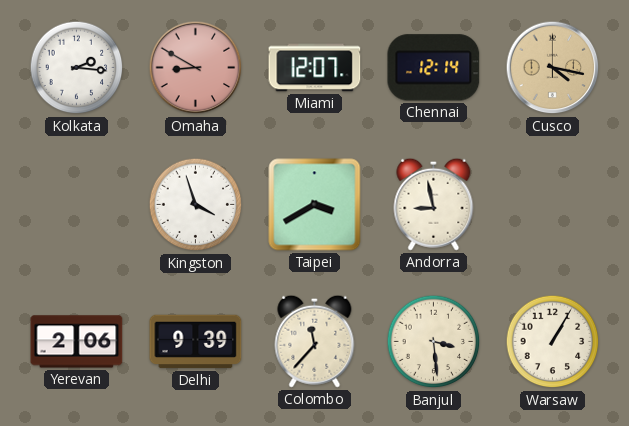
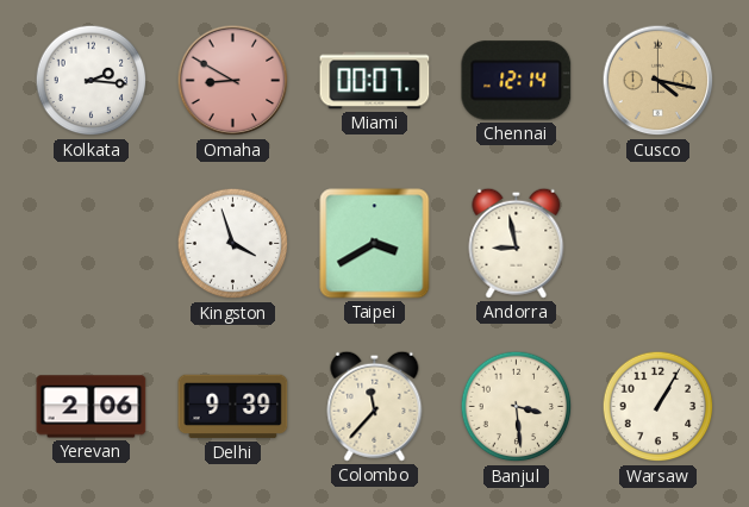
Miami: 12:07 -> 00:07 (375, 81)
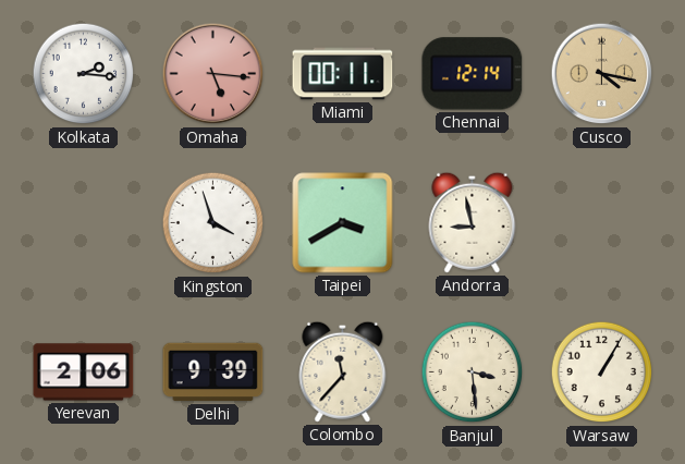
Omaha: 8:50 -> 5:16 (213, 74)
Miami: 00:07 -> 00:11 (343, 74)
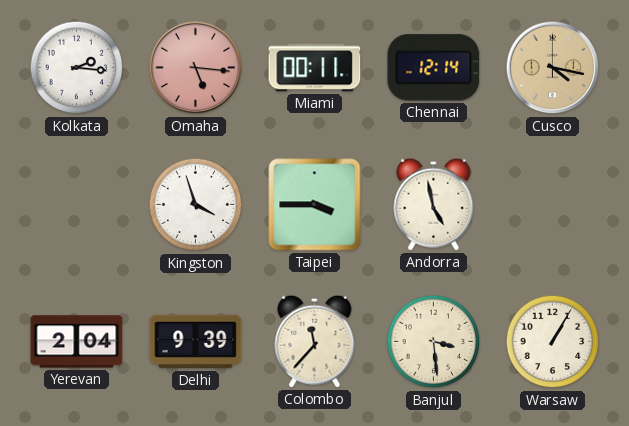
Taipei: 3:40 -> 3:45 (315, 205)
Andorra: 8:58 -> 4:58 (434, 204)
Yerevan: 2:06 -> 2:04 (77, 342)
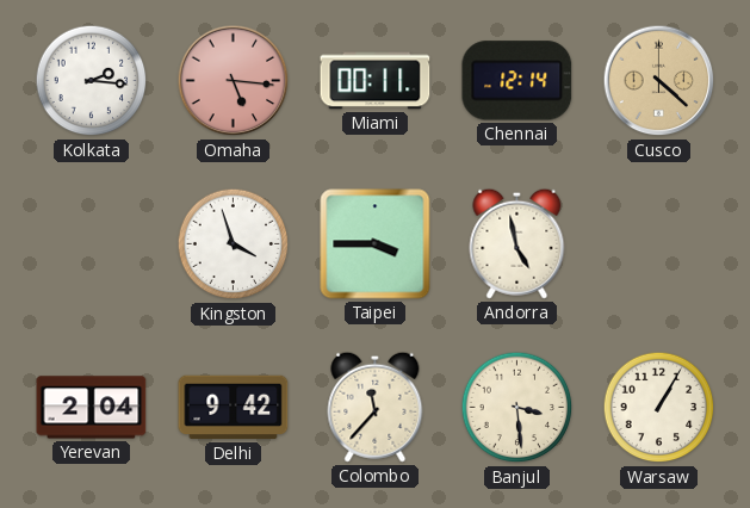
Cusco: 4:17 -> 4:22 (659, 81)
Delhi: 9:39 -> 9:42 (234, 408)
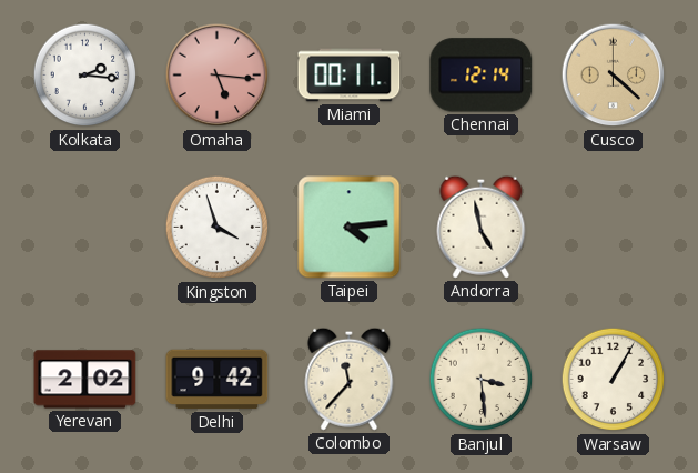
Taipei: 3:45 -> 4:14 (350, 228)
Yerevan: 2:04 -> 2:02 (85, 380)
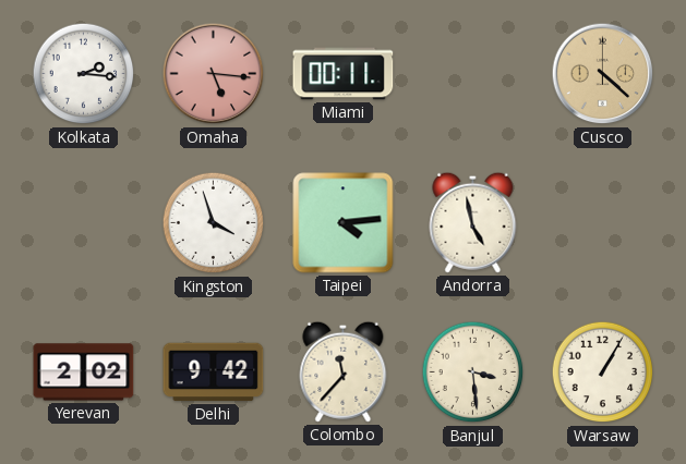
Chennai: 12:14 -> none (482, 76)
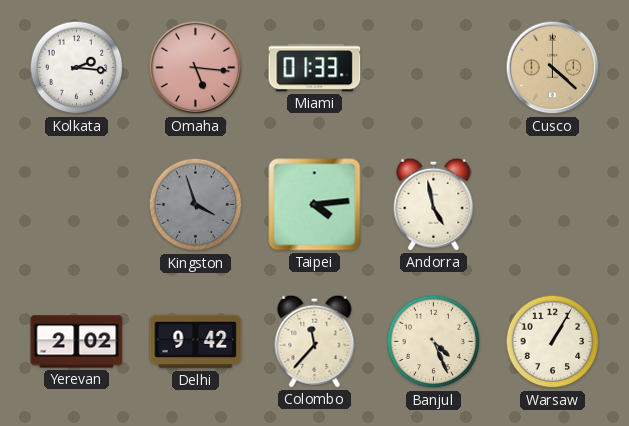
Miami: 00:11 -> 01:33 (315, 68)
Kingston dial: white -> grey (196, 205)
Banjul: 3:29 -> 4:26 (434, 342)
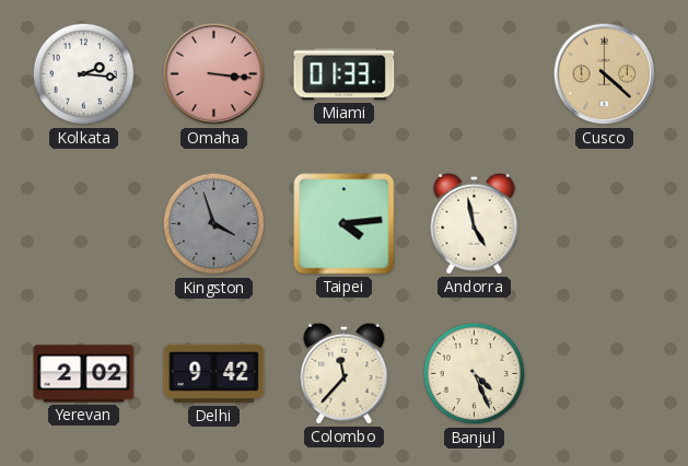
Omaha: 5:16 -> 3:16 (214, 74)
Warsaw: 1:05 -> none (553, 342)
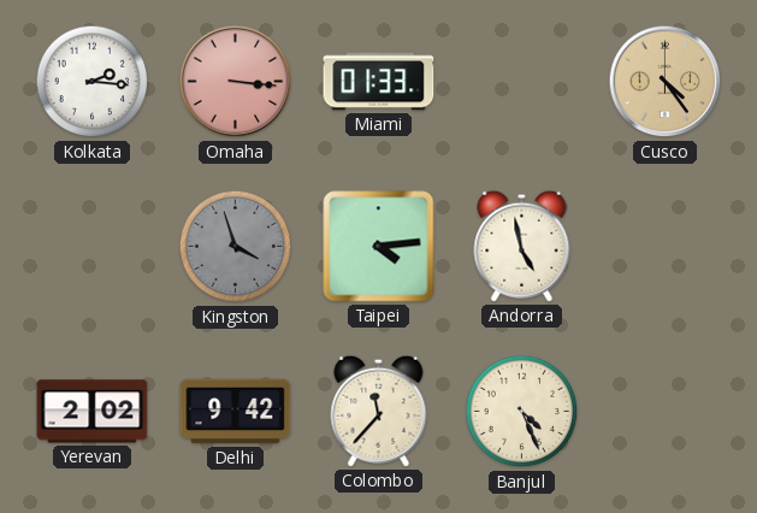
Cusco: 4:22 -> 4:24 (666, 82)
